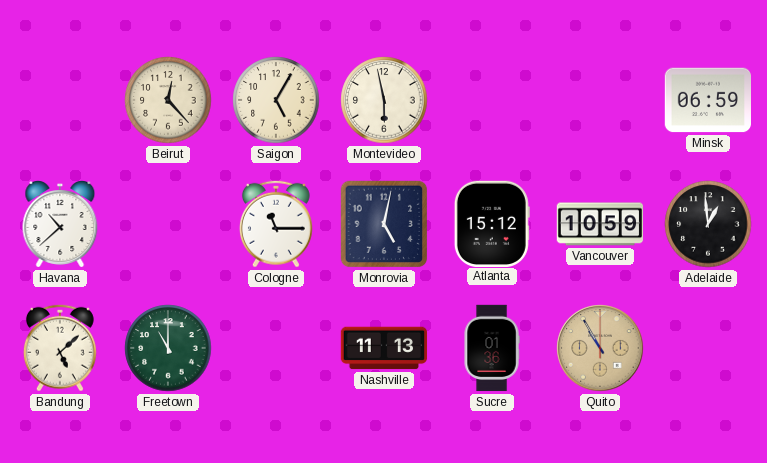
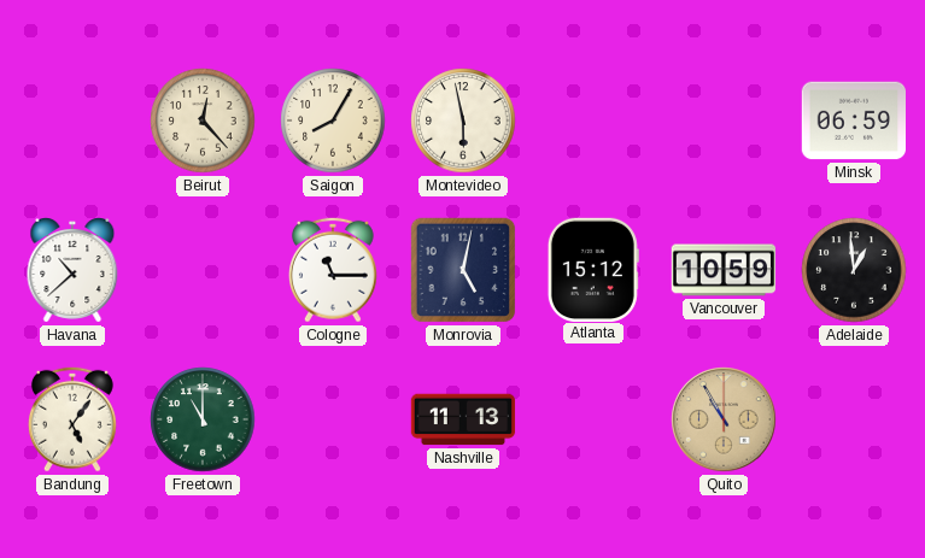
Saigon: 5:05 -> 8:05 (333, 121)
Bandung: 5:08 -> 5:06 (72, 419)
Sucre: 01:36 -> none (492, 348)
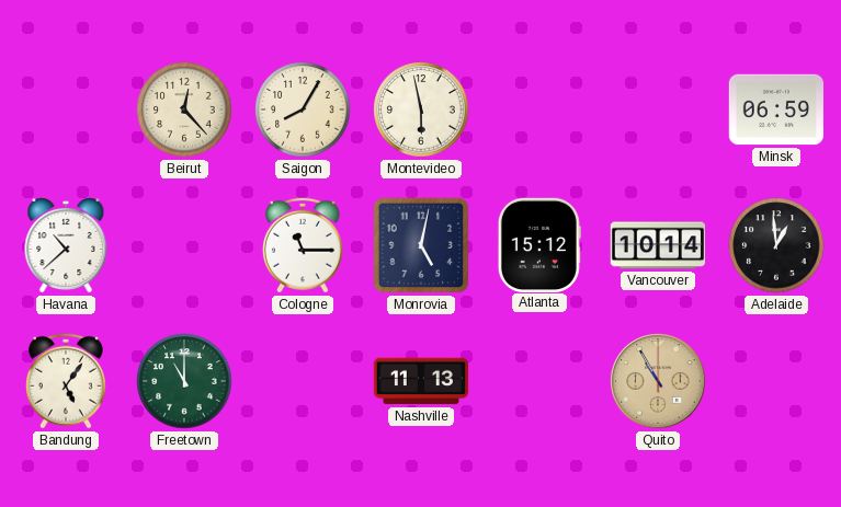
Vancouver: 10:59 -> 10:14 (658, 245)
